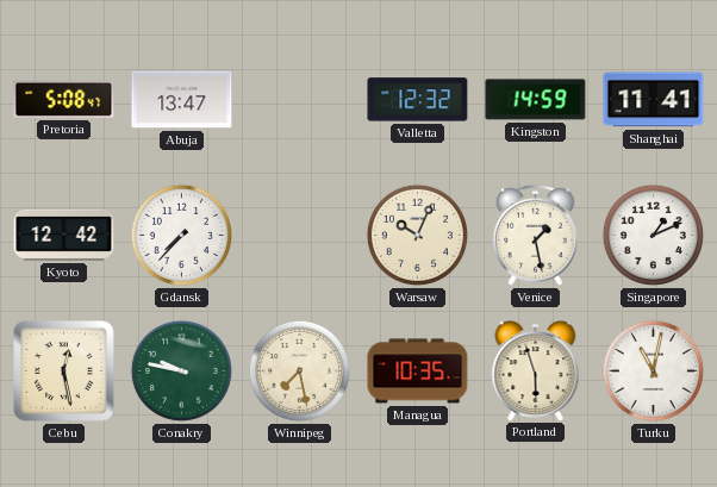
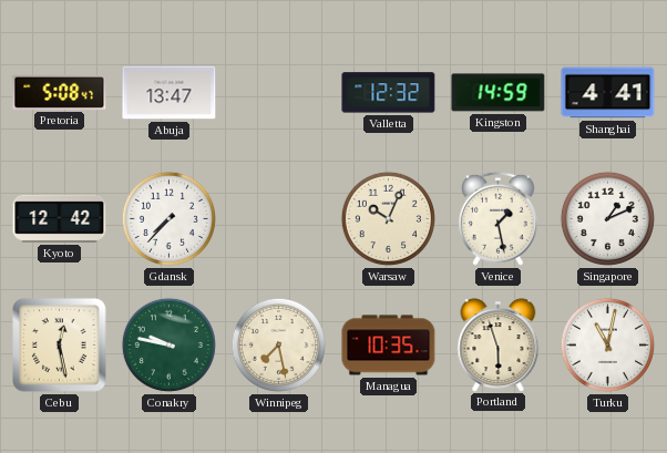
Shanghai: 11:41 -> 4:41 (608, 93)
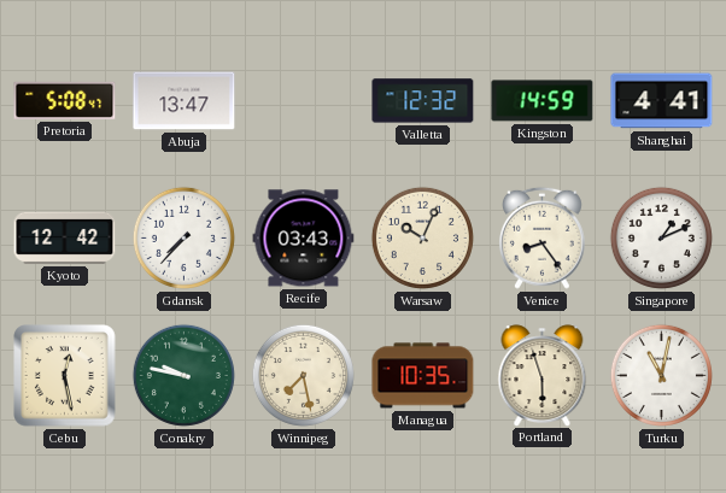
Recife: none -> 03:43 (304, 239)
Venice: 1:28 -> 8:24 (541, 237)
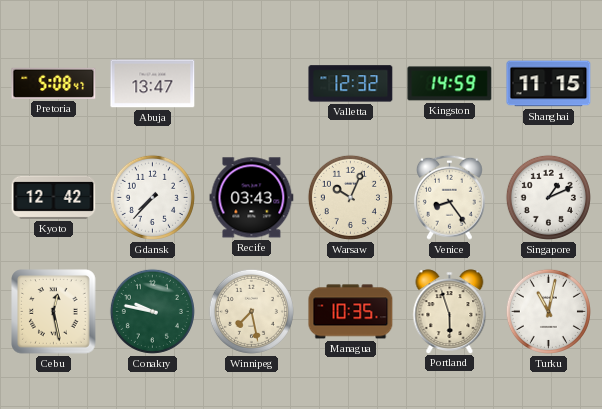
Shanghai: 4:41 -> 11:15 (549, 84)
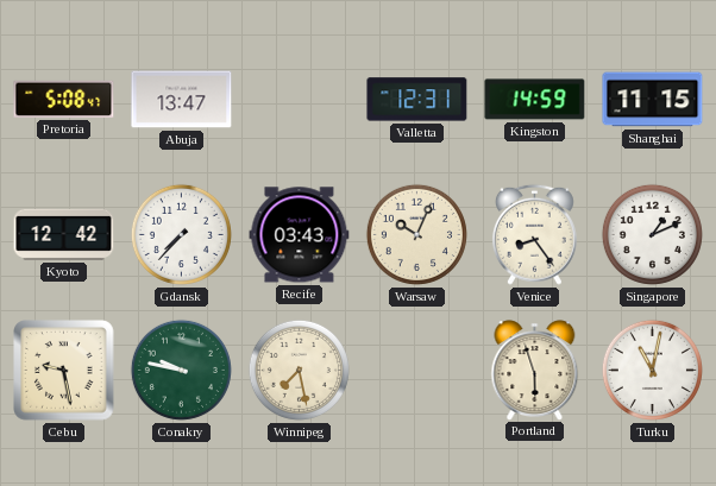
Valletta: 12:32 -> 12:31 (417, 100)
Cebu: 12:28 -> 9:28 (64, 371)
Managua: 10:35 -> none (351, 312)
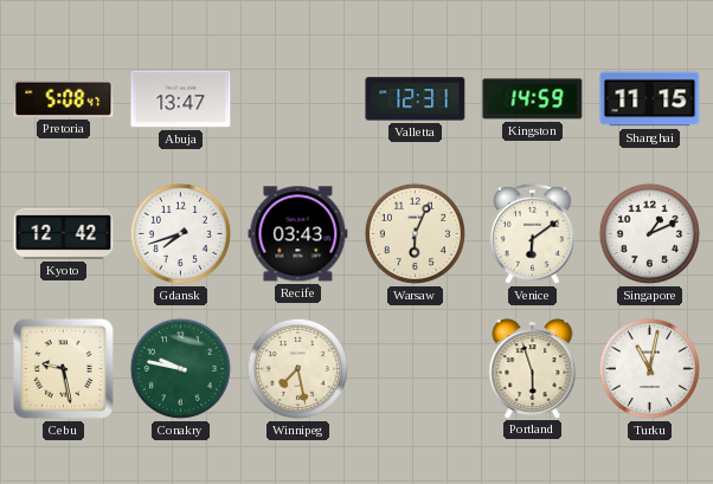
Gdansk: 7:37 -> 7:42 (180, 233)
Warsaw: 10:04 -> 6:04 (415, 233)
Venice: 8:24 -> 6:09 (532, 233)
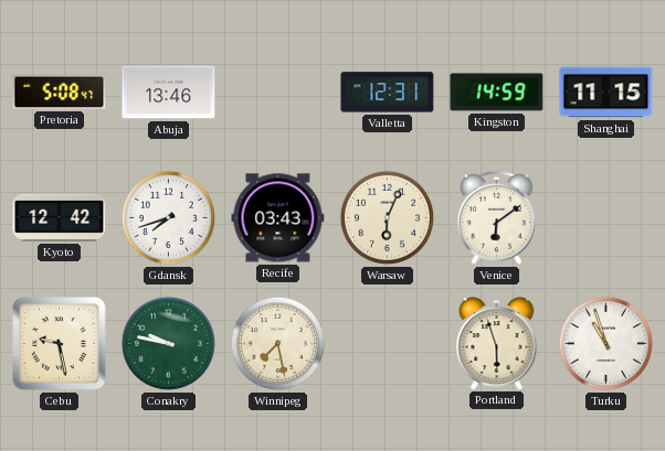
Abuja: 13:47 -> 13:46 (169, 93)
Singapore: 1:11 -> none (649, 233)
Turku: 11:02 -> 10:57 (605, 343)
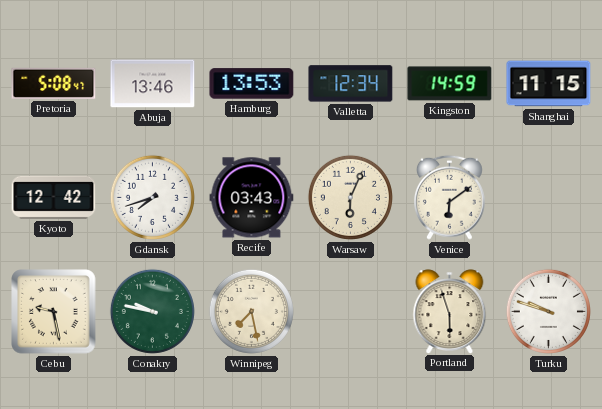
Hamburg: none -> 13:53 (252, 84)
Valletta: 12:31 -> 12:34 (351, 84)
Turku: 10:57 -> 9:48 (548, 311)
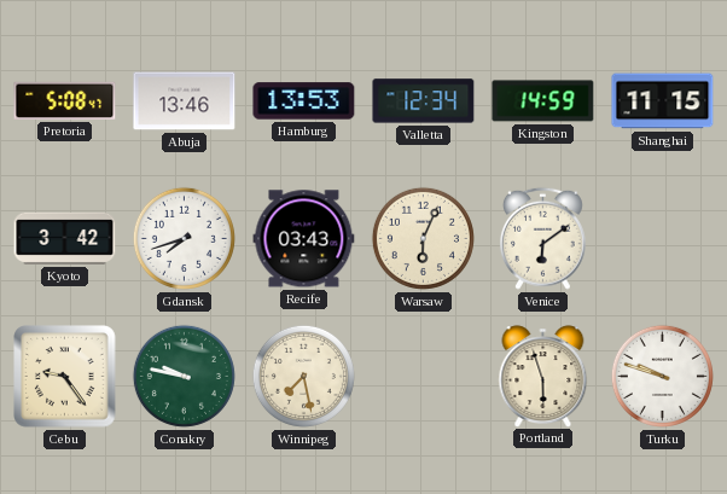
Kyoto: 12:42 -> 3:42 (65, 238)
Cebu: 9:28 -> 9:24 (65, 377)
